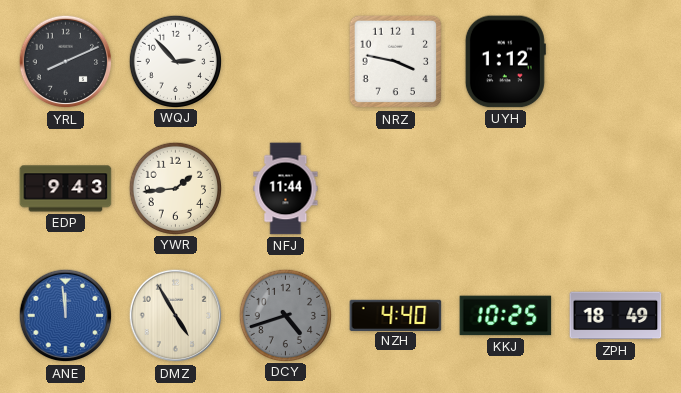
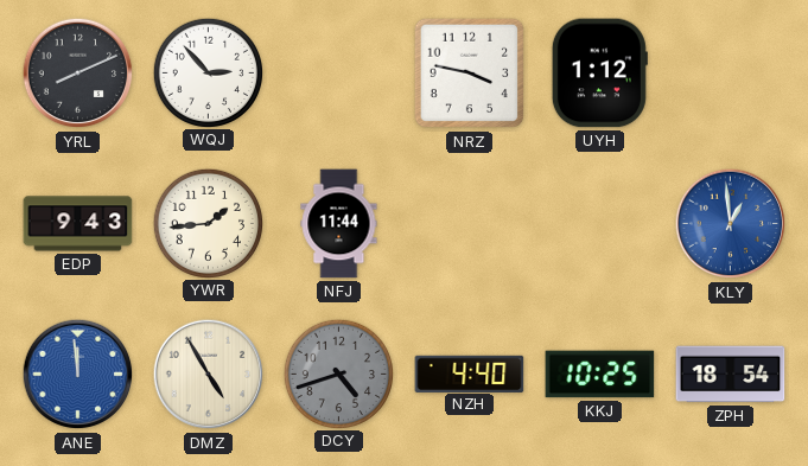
KLY: none -> 12:59 (731, 224)
ZPH: 18:49 -> 18:54 (731, 375)
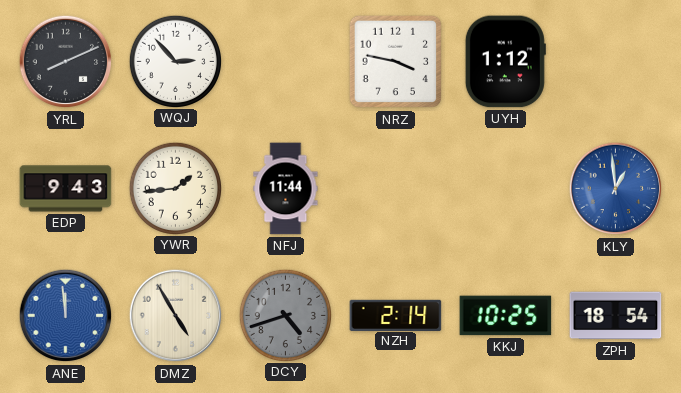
NZH: 4:40 -> 2:14 (396, 315)
